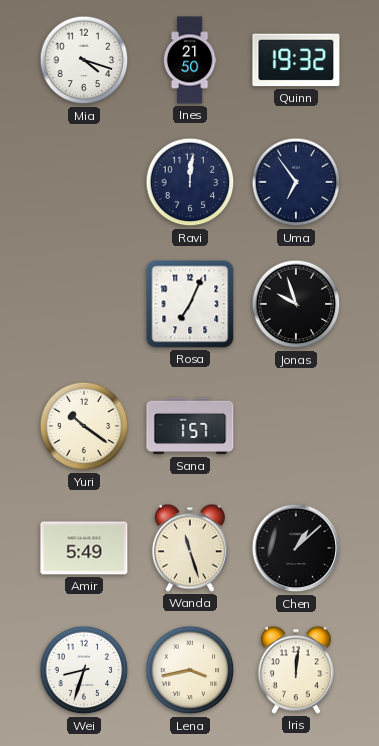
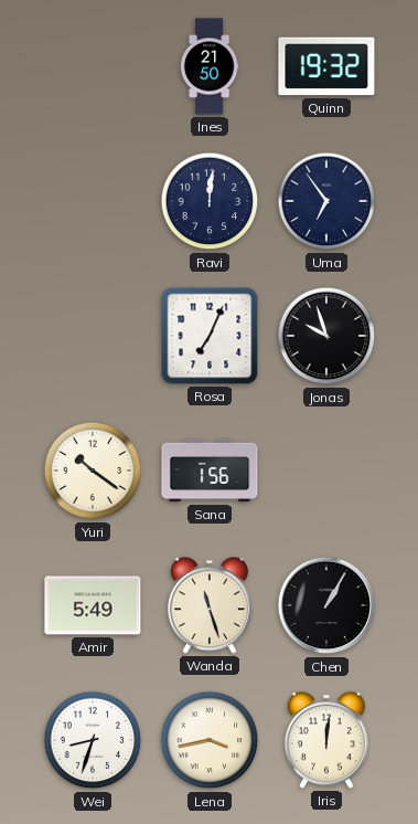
Mia: 4:18 -> none (84, 60)
Sana: 1:57 -> 1:56 (210, 471)
Chen: 1:08 -> 1:05 (326, 605)
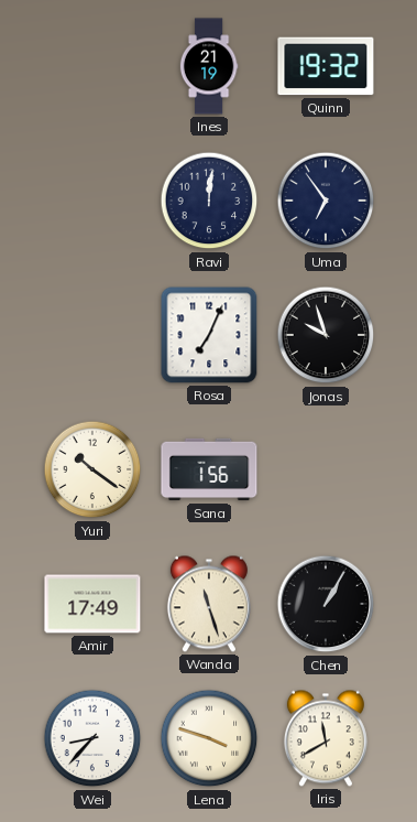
Ines: 21:50 -> 21:19 (209, 66)
Amir: 5:49 -> 17:49 (92, 604)
Wei: 8:33 -> 8:37 (92, 738)
Lena: 3:43 -> 3:48 (209, 738)
Iris: 12:01 -> 11:40 (326, 738)
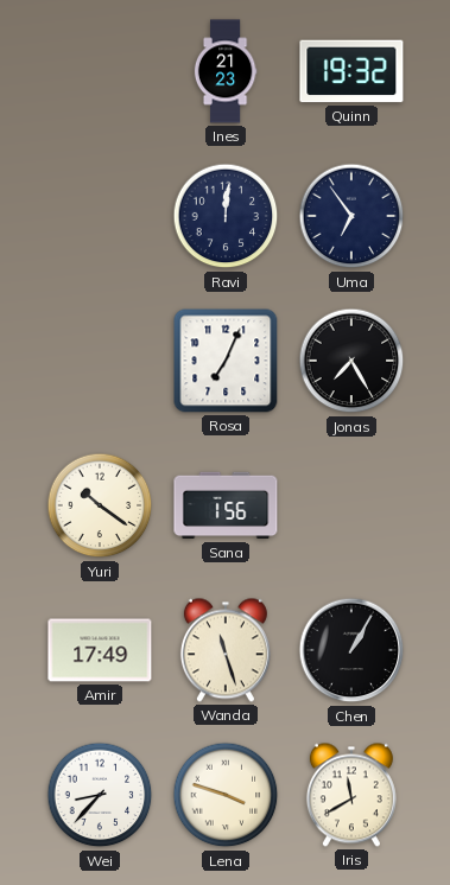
Ines: 21:19 -> 21:23 (226, 71)
Jonas: 9:57 -> 7:25 (351, 361)
